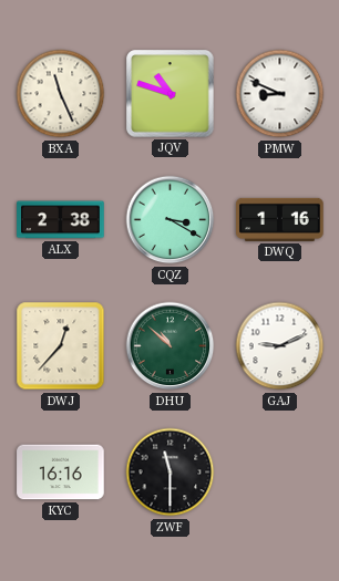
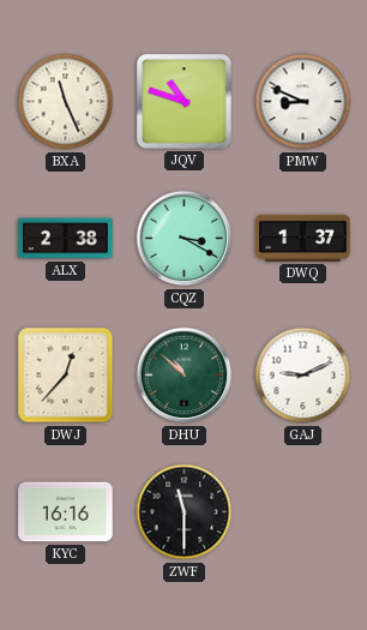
DWQ: 1:16 -> 1:37 (303, 238)
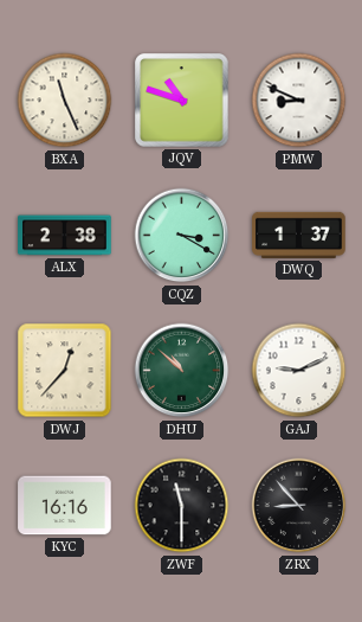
ZRX: none -> 8:53 (299, 506)
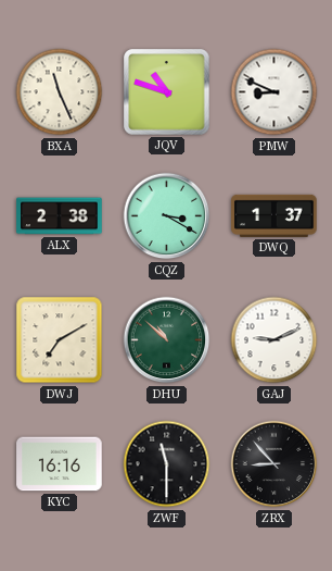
DWJ: 12:37 -> 7:10 (60, 340)
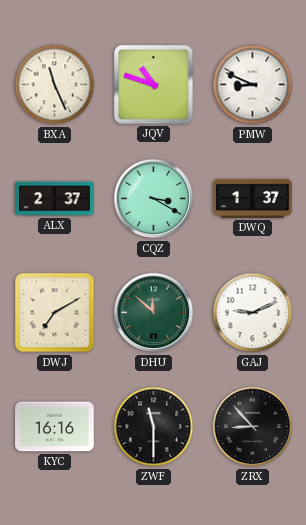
ALX: 2:38 -> 2:37 (55, 199)
DHU: 10:52 -> 11:52 (154, 313)
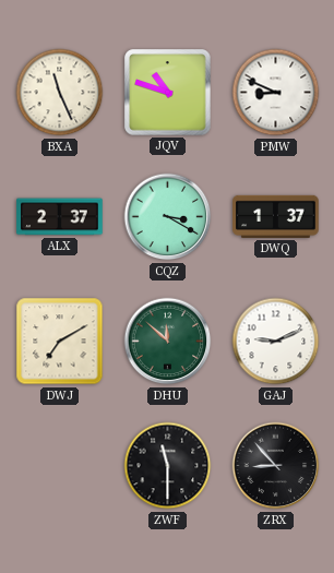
KYC: 16:16 -> none (55, 427)
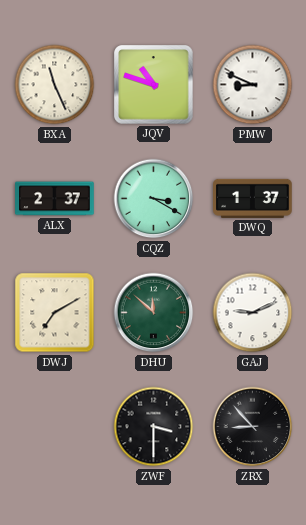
ZWF: 11:30 -> 3:30 (154, 427)
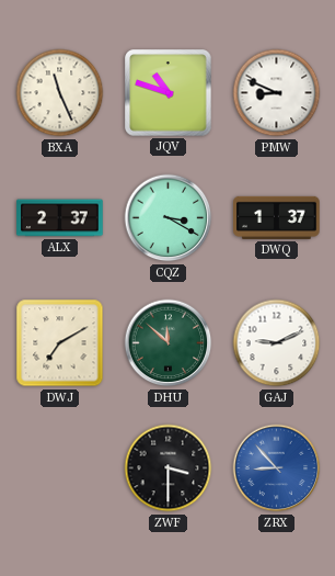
ZRX dial: black -> blue (277, 468)
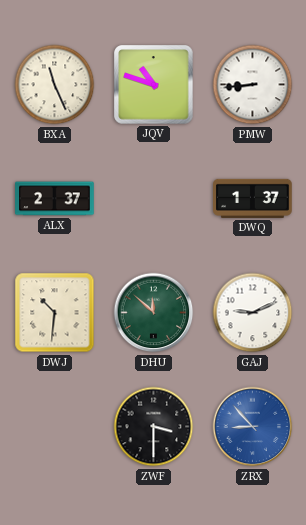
PMW: 8:49 -> 8:44 (253, 85)
CQZ: 3:20 -> none (169, 218)
DWJ: 7:10 -> 10:31 (55, 313)
